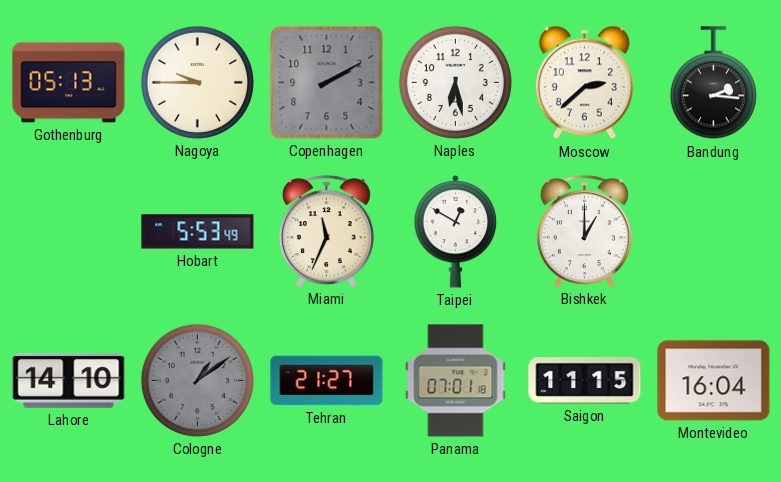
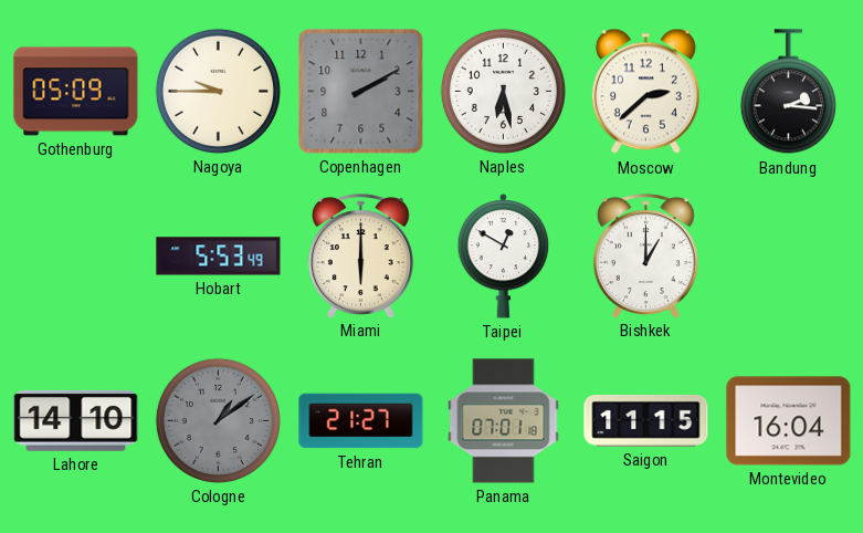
Gothenburg: 05:13 -> 05:09 (76, 92)
Miami: 11:34 -> 6:00 (360, 255)
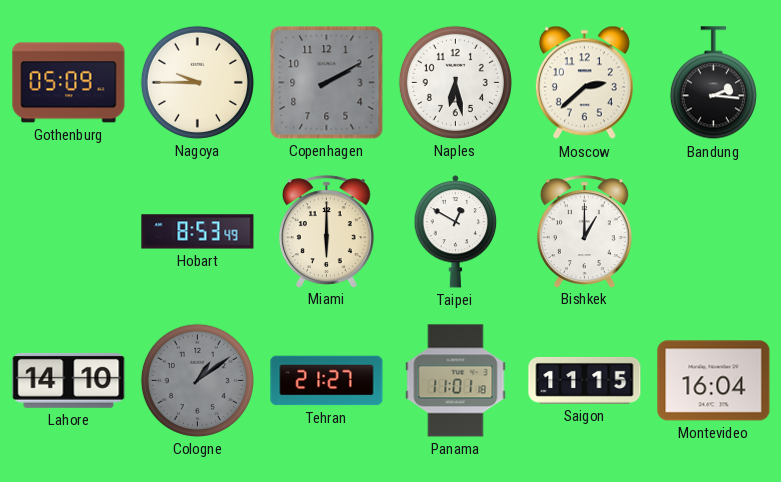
Hobart: 5:53 -> 8:53 (198, 232)
Panama: 07:01 -> 11:01 (456, 381)
